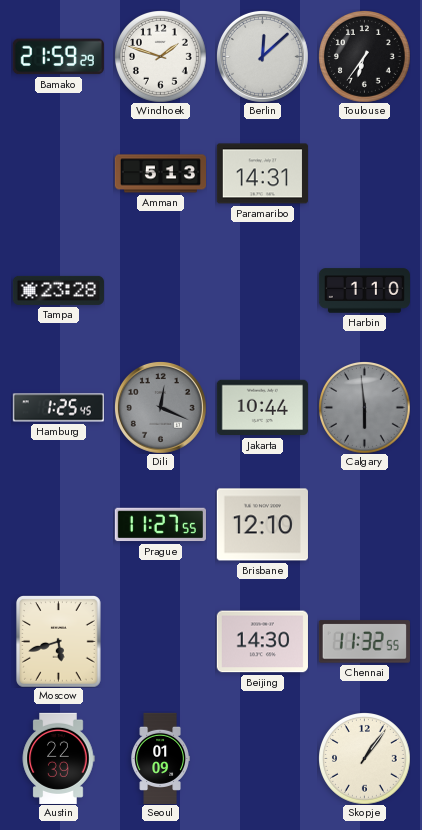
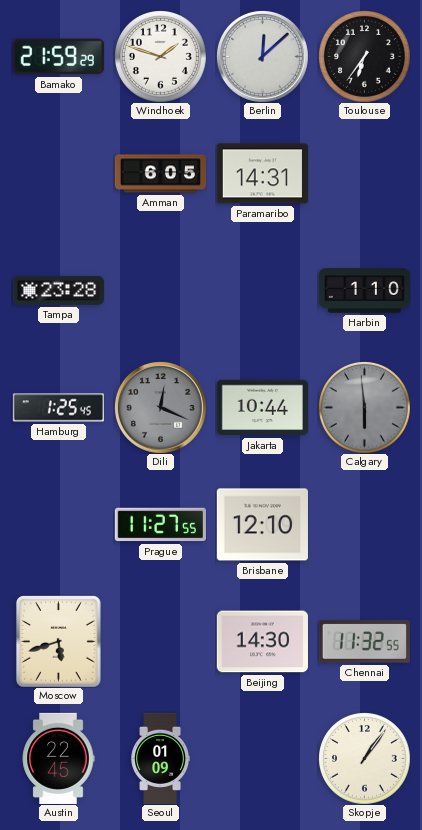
Amman: 5:13 -> 6:05 (160, 174)
Austin: 22:39 -> 22:45 (58, 758)
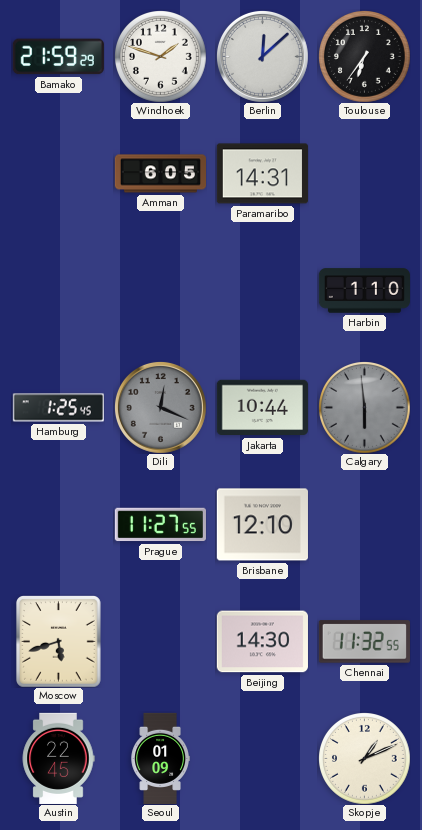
Tampa: 23:28 -> none (58, 290)
Skopje: 1:06 -> 1:11 (365, 759)
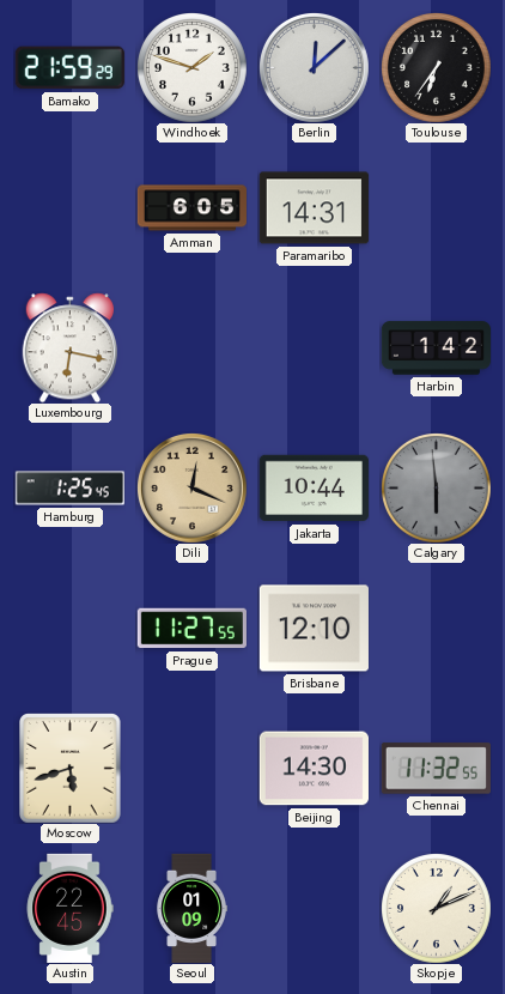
Luxembourg: none -> 6:17 (69, 347)
Harbin: 1:10 -> 1:42 (436, 348)
Dili dial: grey -> champagne (191, 487)
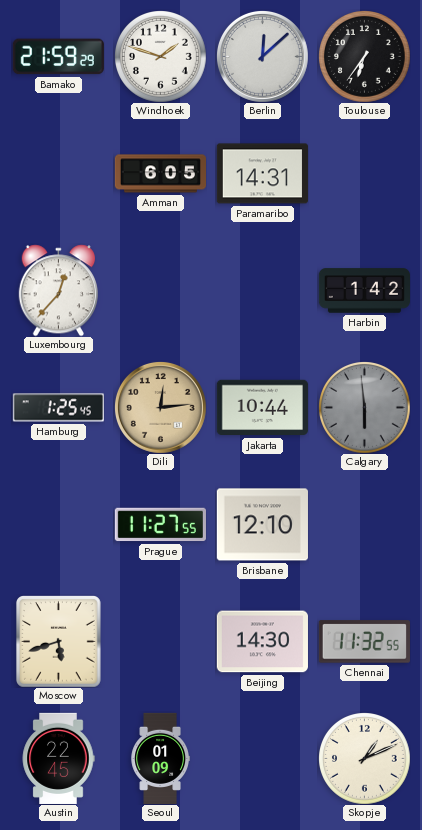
Luxembourg: 6:17 -> 12:37 (58, 290)
Dili: 12:19 -> 12:14 (160, 407)
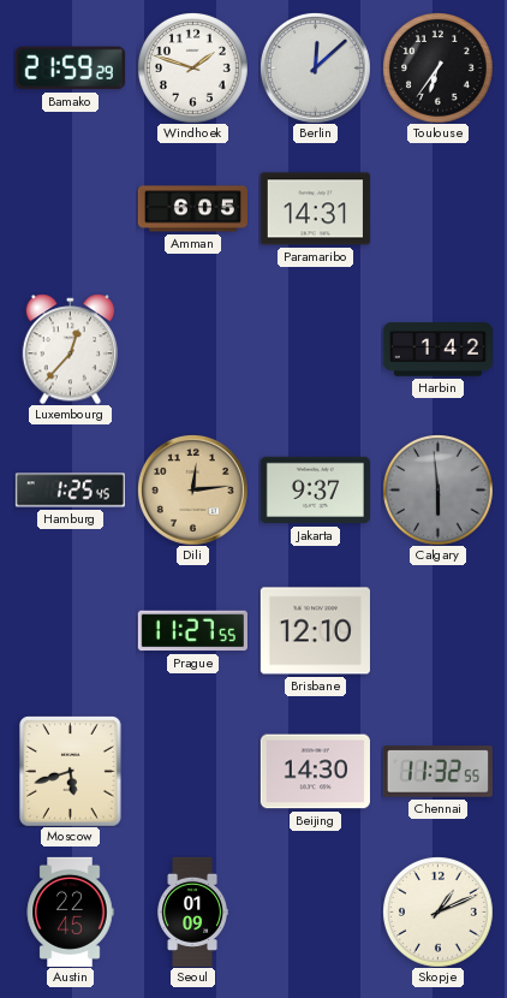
Jakarta: 10:44 -> 9:37 (315, 491)
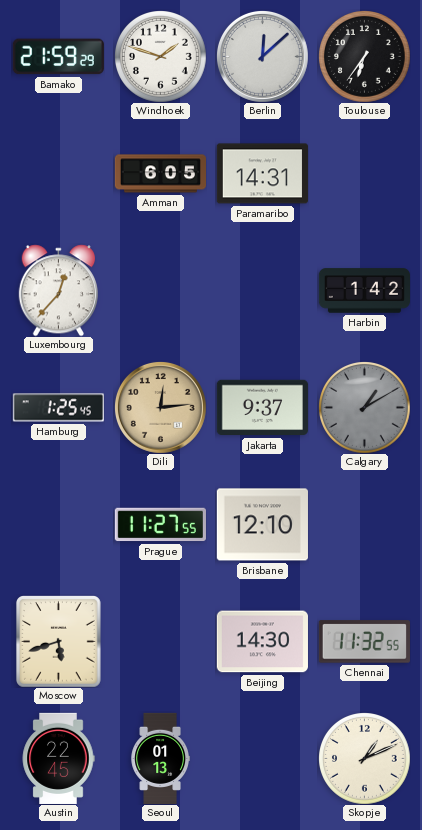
Calgary: 5:59 -> 1:10 (365, 408)
Seoul: 01:09 -> 01:13 (160, 758)
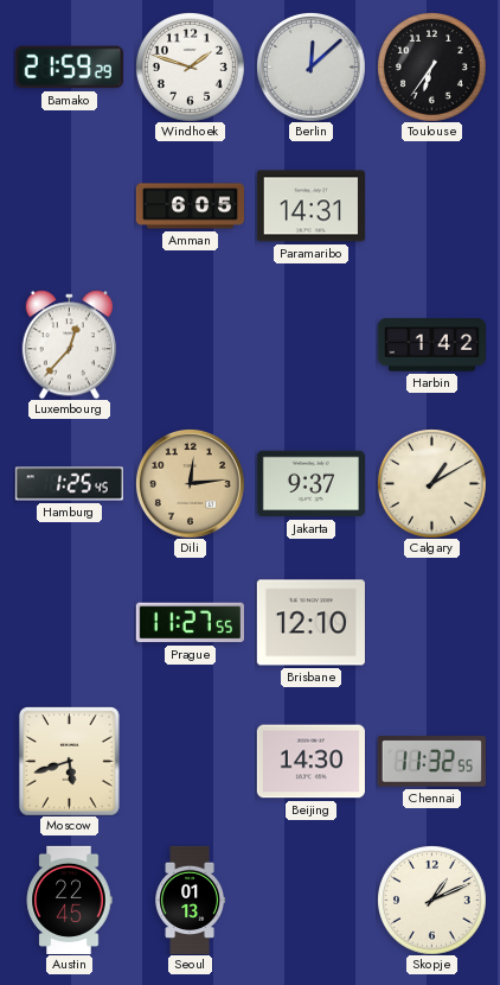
Calgary dial: grey -> cream (432, 484)
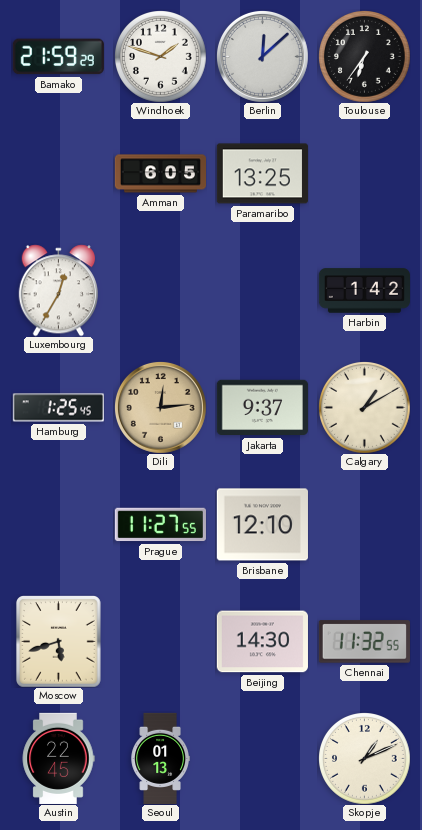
Paramaribo: 14:31 -> 13:25 (262, 174)
Luxembourg: 12:37 -> 12:35 (58, 290)
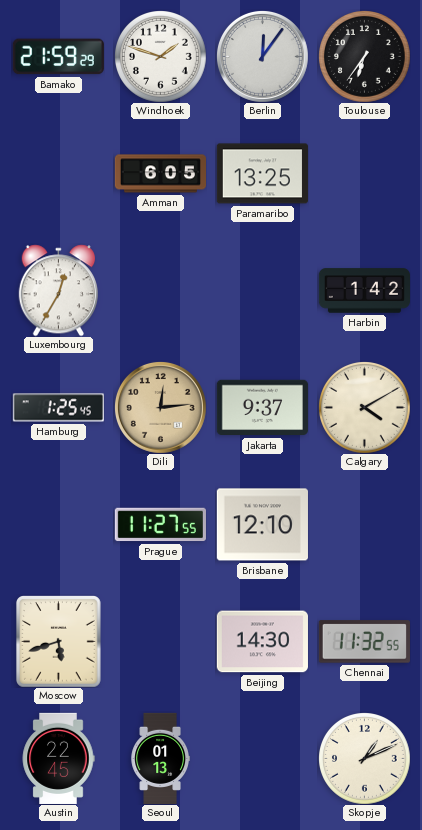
Berlin: 12:08 -> 12:06 (262, 56)
Calgary: 1:10 -> 4:10 (365, 408)
